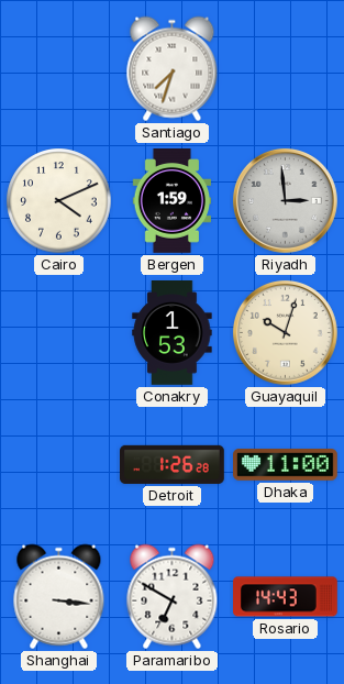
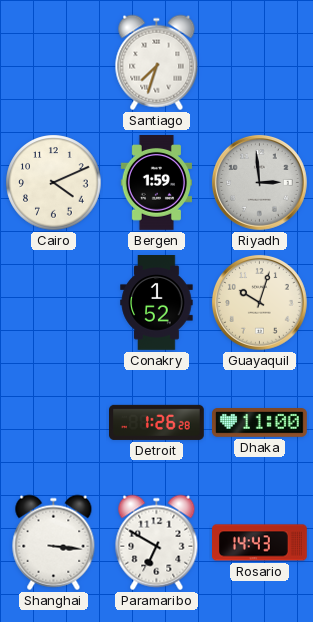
Conakry: 1:53 -> 1:52 (157, 303)
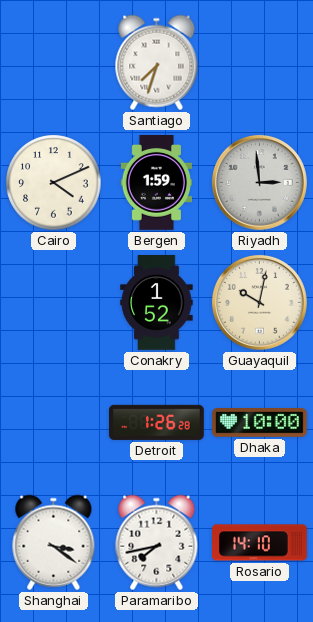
Guayaquil: 10:03 -> 10:02 (259, 302)
Dhaka: 11:00 -> 10:00 (260, 423)
Shanghai: 3:16 -> 3:21 (54, 543)
Paramaribo: 6:50 -> 7:43 (157, 543)
Rosario: 14:43 -> 14:10 (260, 543)
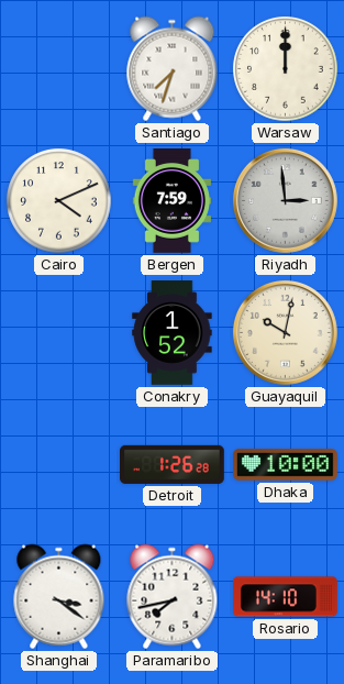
Warsaw: none -> 12:00 (286, 69)
Bergen: 1:59 -> 7:59 (171, 201)
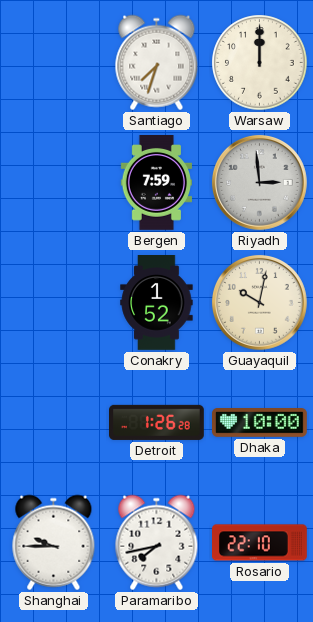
Cairo: 4:11 -> none (59, 201)
Shanghai: 3:21 -> 9:45 (54, 543)
Rosario: 14:10 -> 22:10 (260, 543)
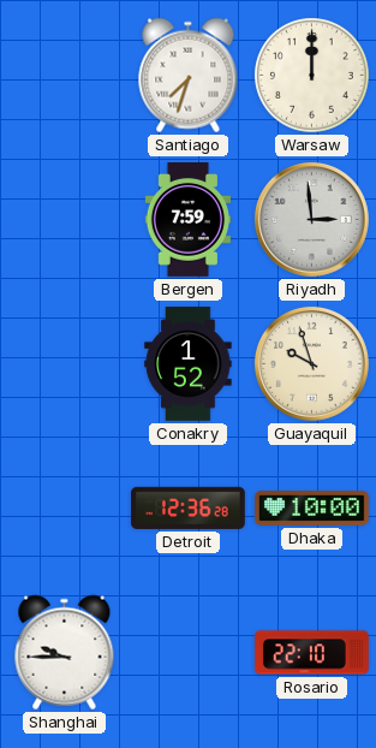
Guayaquil: 10:02 -> 9:57 (311, 363)
Detroit: 1:26 -> 12:36 (189, 507)
Paramaribo: 7:43 -> none (157, 543)
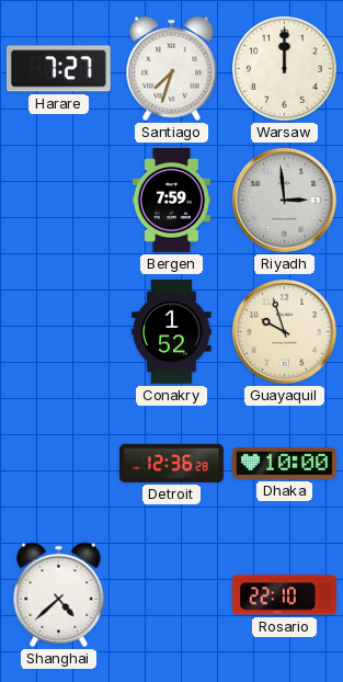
Harare: none -> 7:27 (58, 69)
Shanghai: 9:45 -> 4:38 (59, 595)
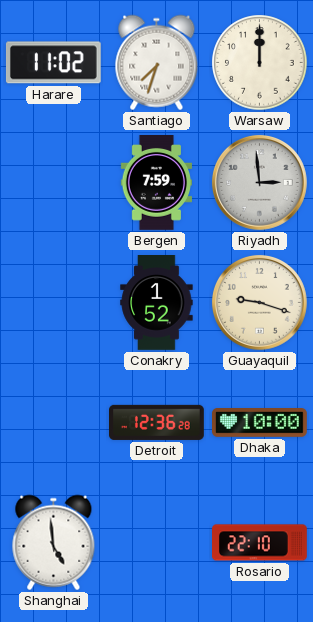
Harare: 7:27 -> 11:02 (53, 63)
Guayaquil: 9:57 -> 9:18 (259, 302)
Shanghai: 4:38 -> 4:59 (54, 543)
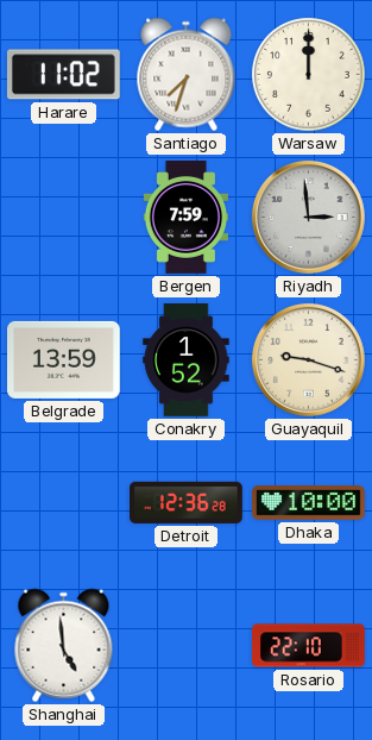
Belgrade: none -> 13:59 (64, 359)
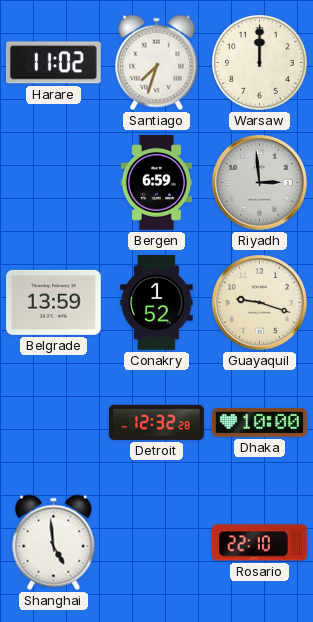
Bergen: 7:59 -> 6:59 (156, 183)
Detroit: 12:36 -> 12:32 (157, 422)
